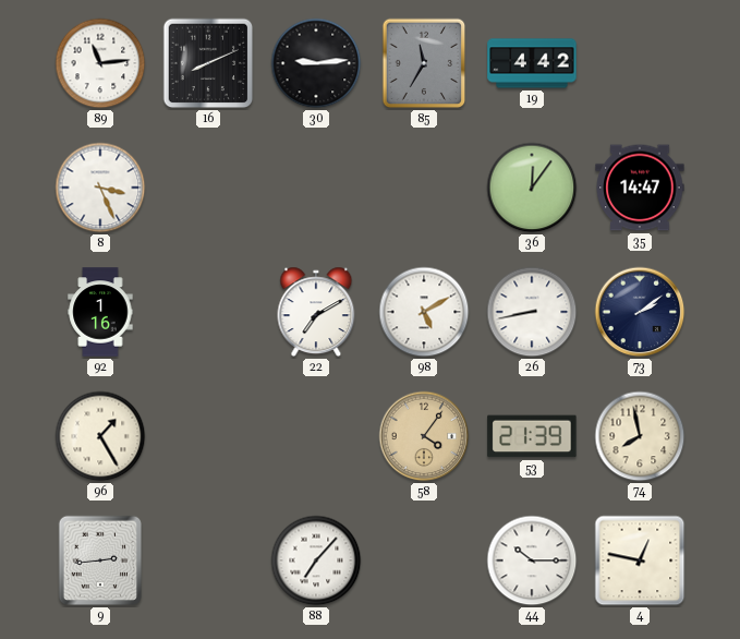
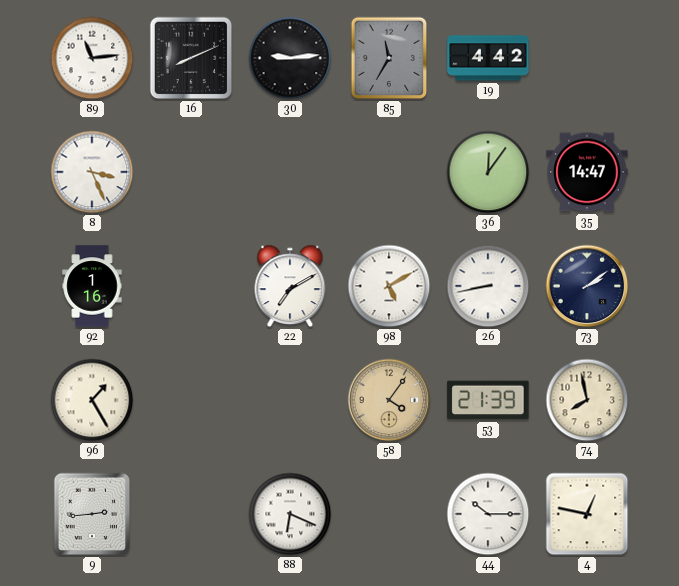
88: 7:07 -> 6:19 (290, 514)
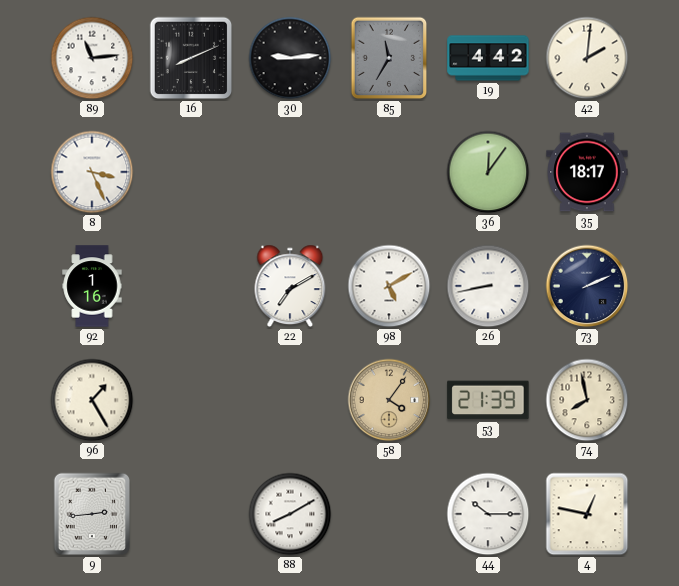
42: none -> 2:01 (587, 58)
35: 14:47 -> 18:17 (587, 172)
73: 2:09 -> 2:11 (587, 286)
88: 6:19 -> 8:10 (290, 514)
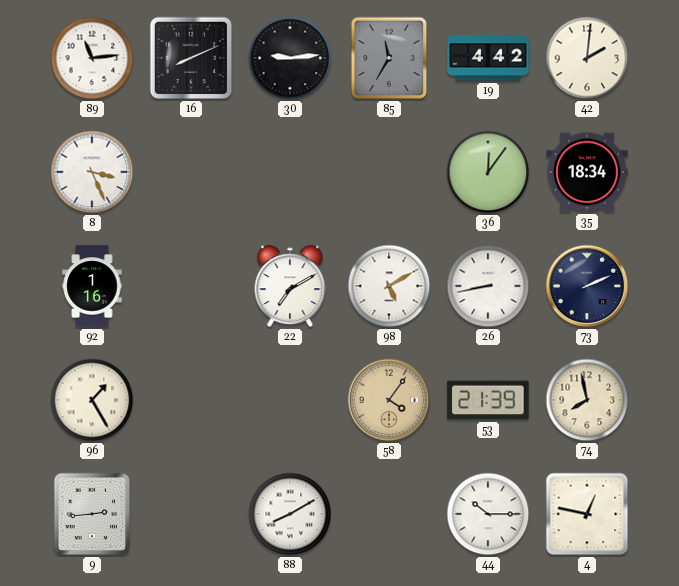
35: 18:17 -> 18:34 (587, 172)
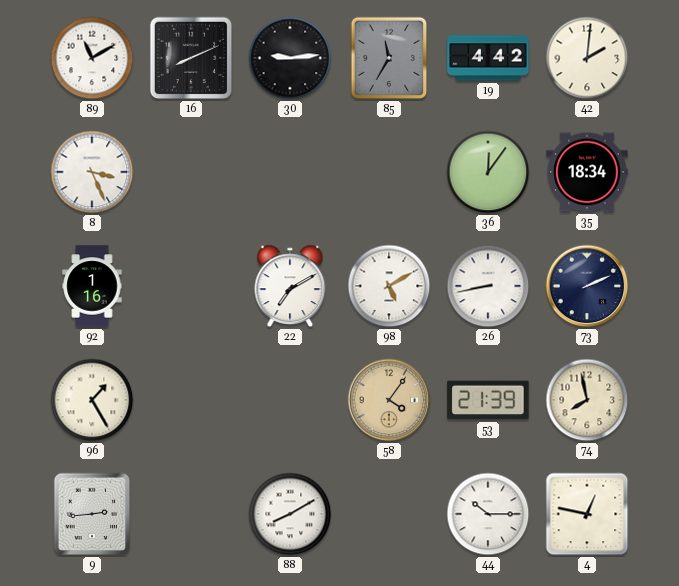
89: 11:14 -> 11:10 (92, 58)
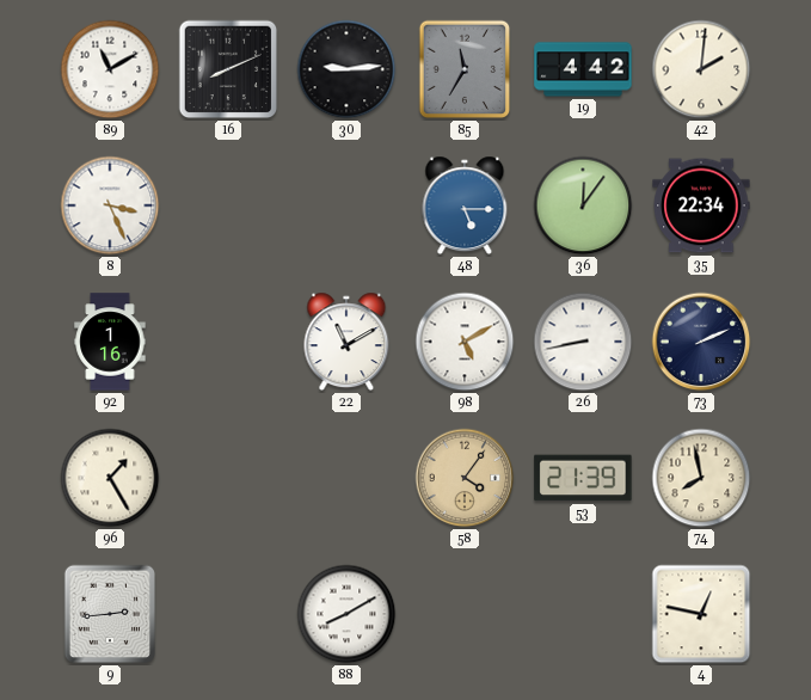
48: none -> 5:15 (465, 205)
35: 18:34 -> 22:34 (701, 205)
22: 7:10 -> 11:10 (346, 342)
44: 10:15 -> none (488, 514)
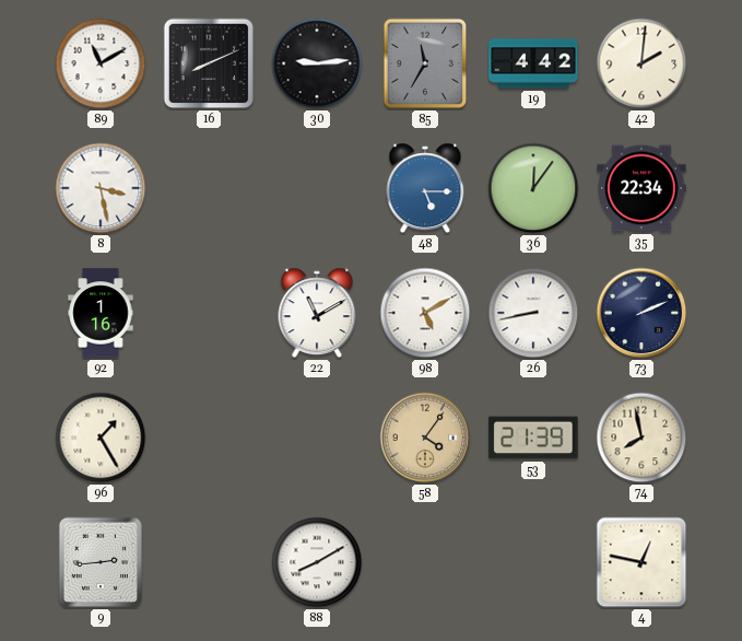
8: 3:26 -> 3:28 (101, 188)
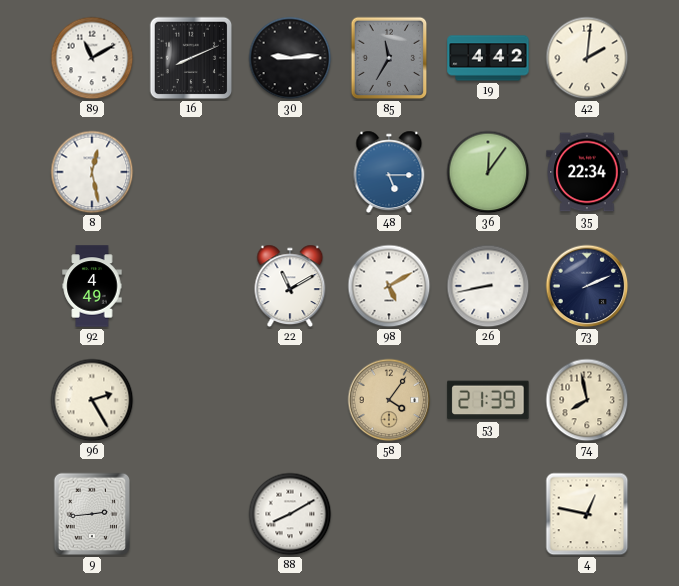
8: 3:28 -> 12:28 (92, 172)
92: 1:16 -> 4:49 (92, 286)
96: 1:25 -> 2:25 (92, 400)
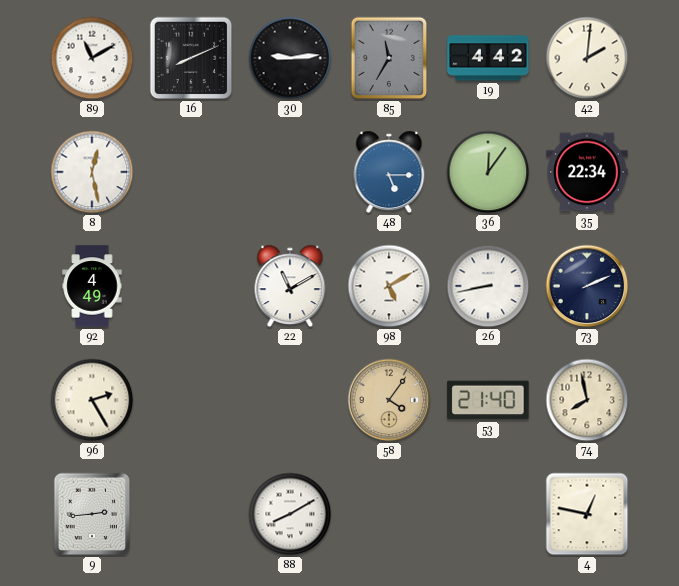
53: 21:39 -> 21:40 (488, 400)
